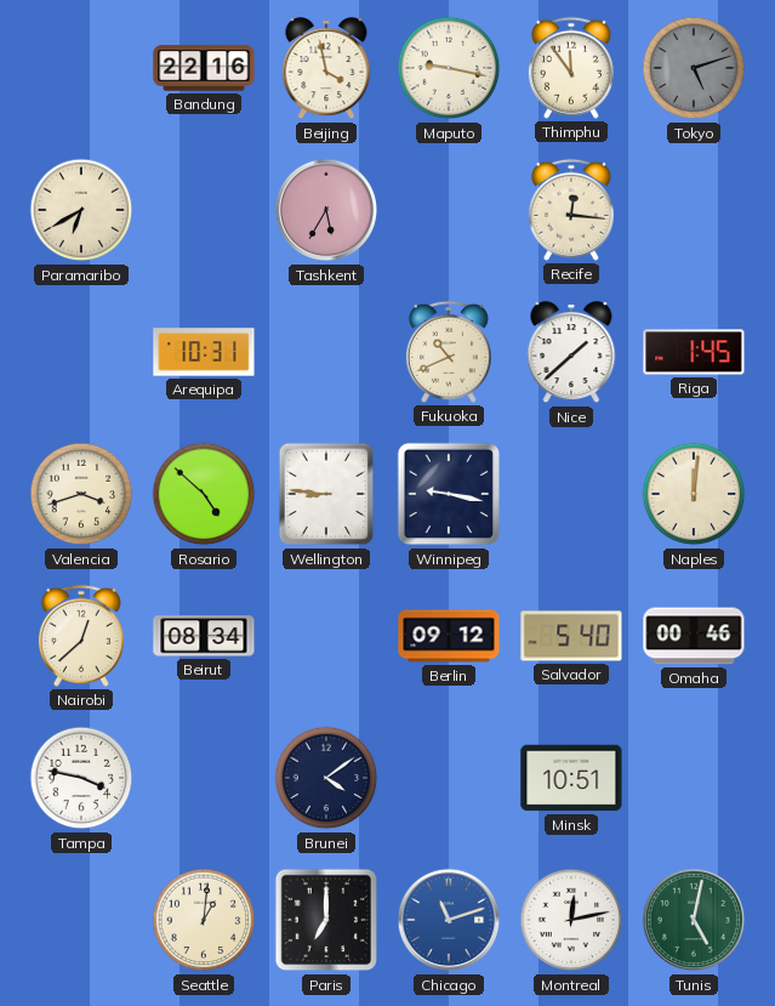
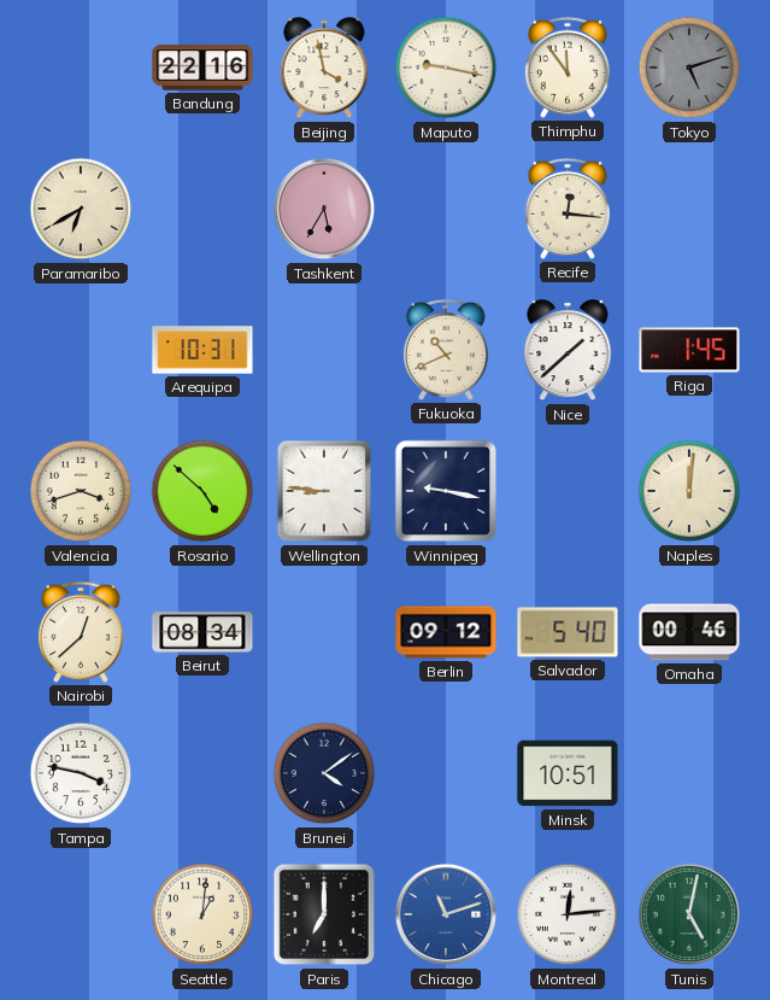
Montreal: 12:13 -> 12:14 (568, 914)
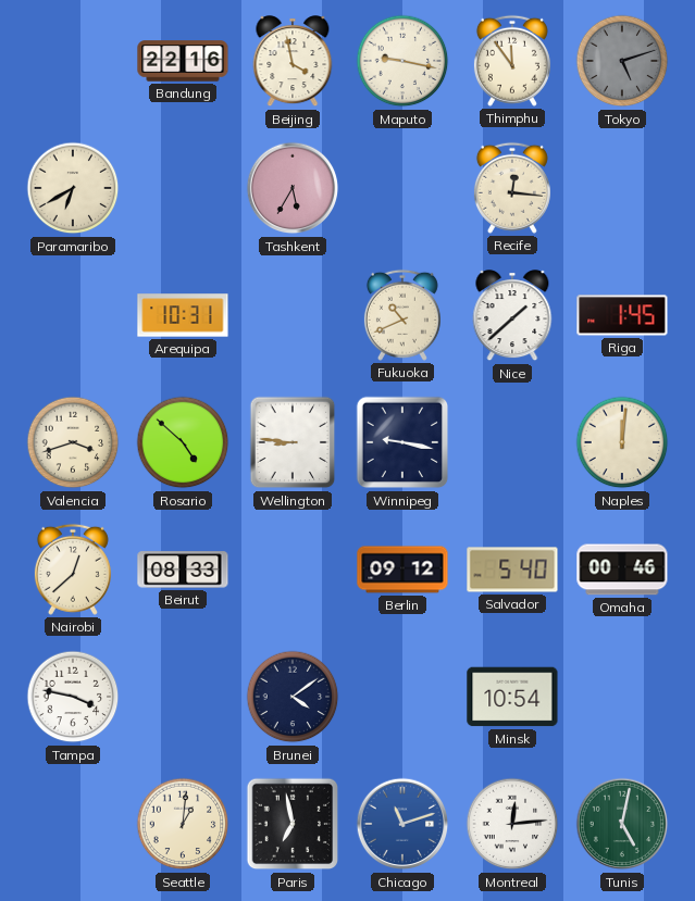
Beirut: 08:34 -> 08:33 (183, 570)
Minsk: 10:51 -> 10:54 (512, 697)
Paris: 7:00 -> 6:58 (293, 824)
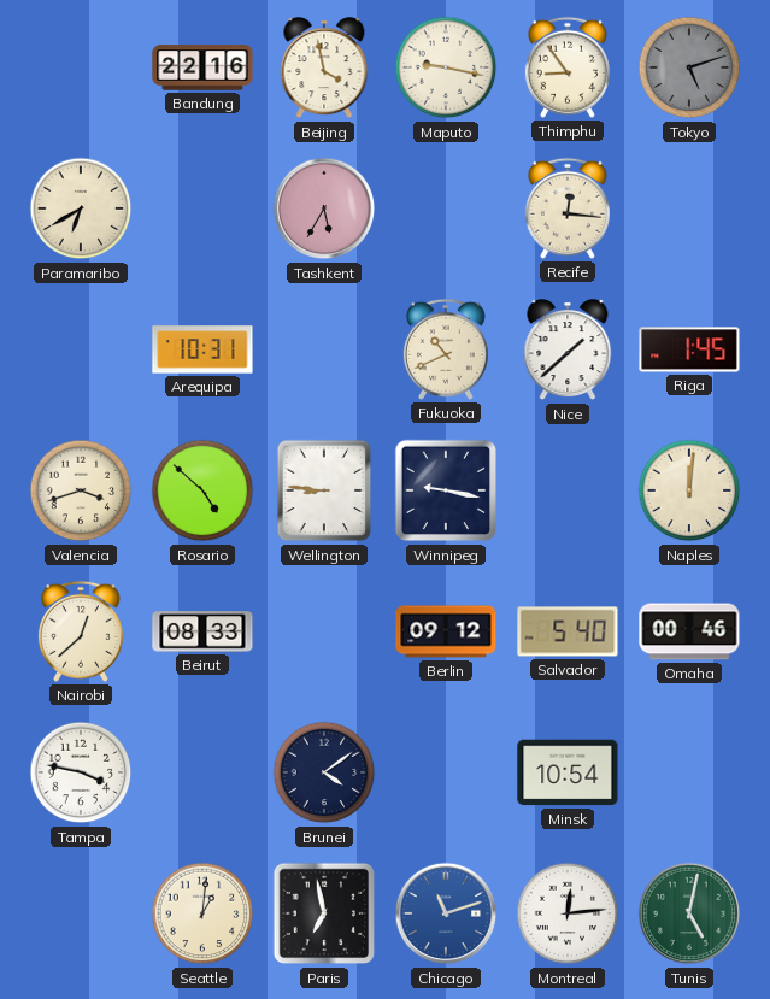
Thimphu: 11:54 -> 8:54 (568, 67)
